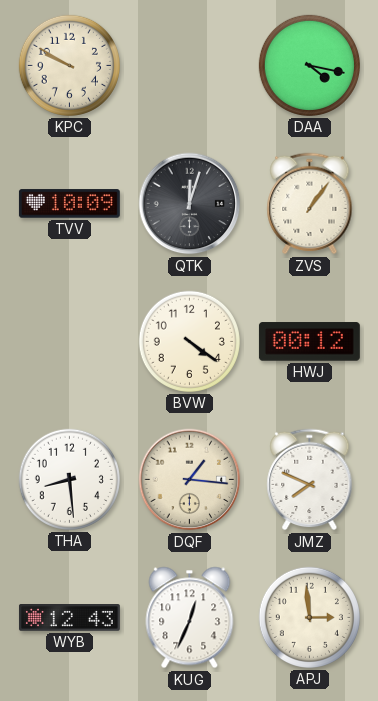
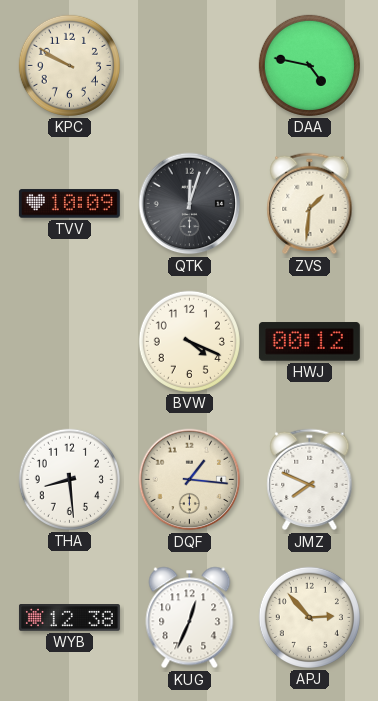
DAA: 4:17 -> 4:47 (309, 65)
ZVS: 1:06 -> 1:31 (310, 204)
BVW: 4:21 -> 4:19 (189, 341)
WYB: 12:43 -> 12:38 (69, 618)
APJ: 2:59 -> 2:53 (309, 617)
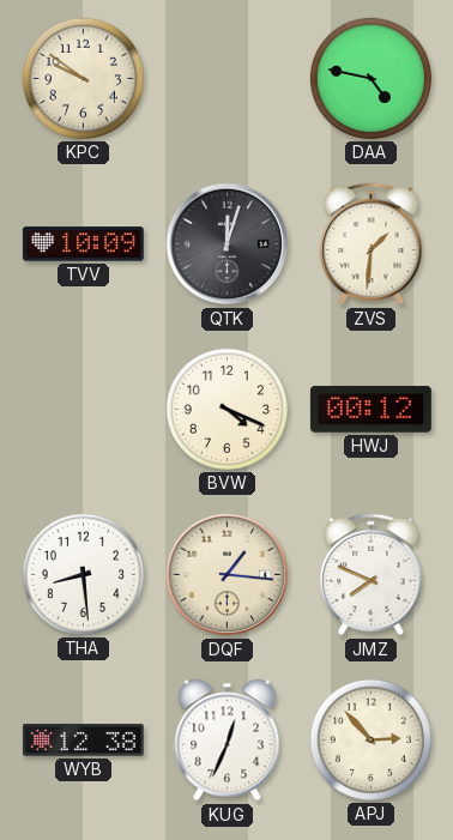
KPC: 9:50 -> 9:51 (83, 78)
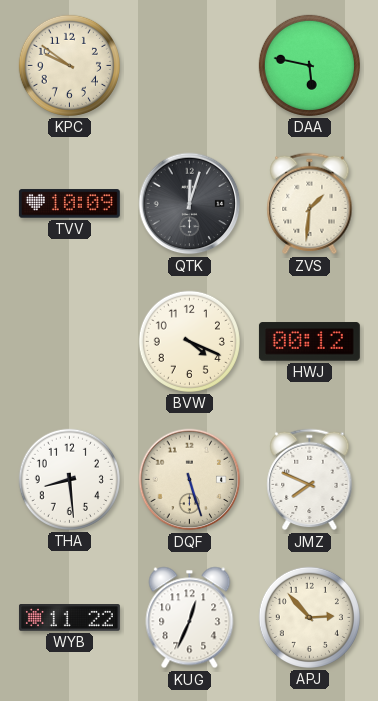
DAA: 4:47 -> 5:47 (309, 65)
DQF: 1:16 -> 5:27 (190, 480)
WYB: 12:38 -> 11:22 (69, 618)
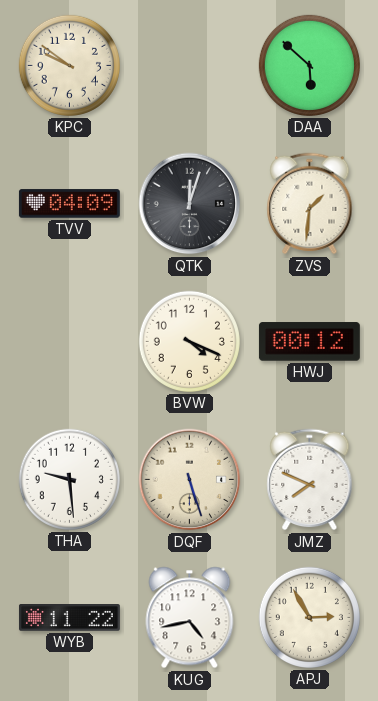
DAA: 5:47 -> 5:52 (309, 65)
TVV: 10:09 -> 04:09 (69, 204)
THA: 8:29 -> 9:29 (69, 479)
KUG: 12:34 -> 4:43 (190, 618)
APJ: 2:53 -> 2:55 (309, 617)
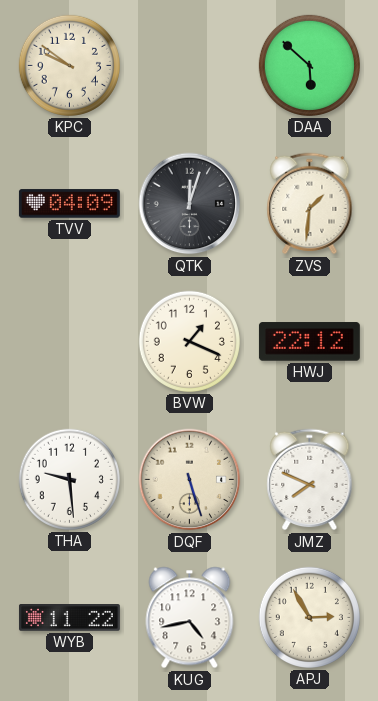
BVW: 4:19 -> 1:19 (189, 341)
HWJ: 00:12 -> 22:12 (309, 342)
